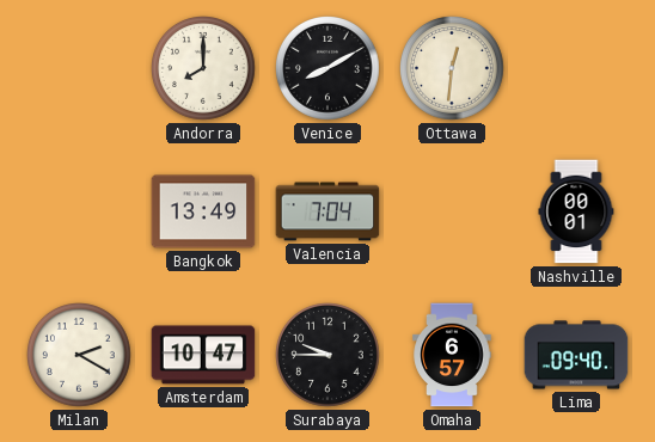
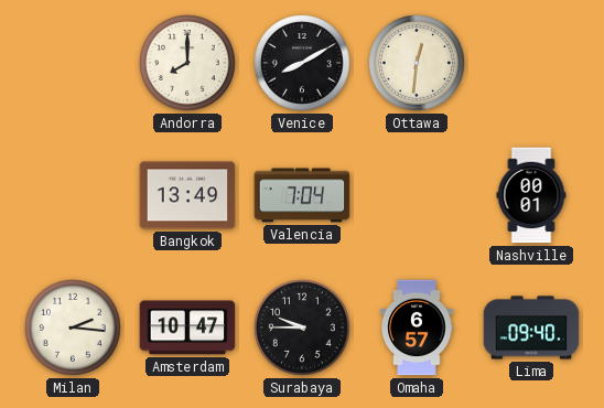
Milan: 2:20 -> 2:16 (74, 329)
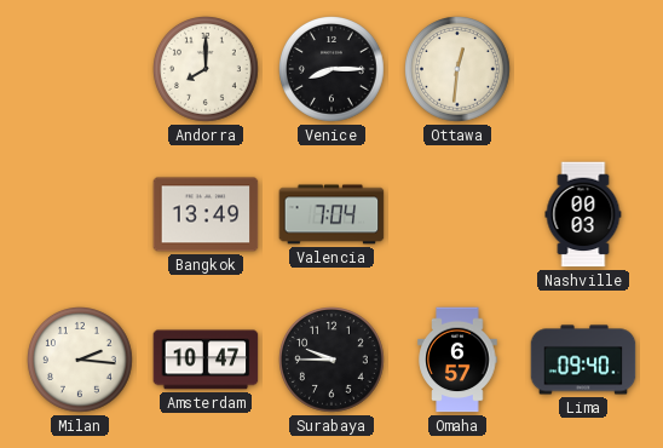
Venice: 8:10 -> 8:15 (333, 70)
Nashville: 00:01 -> 00:03 (583, 214)
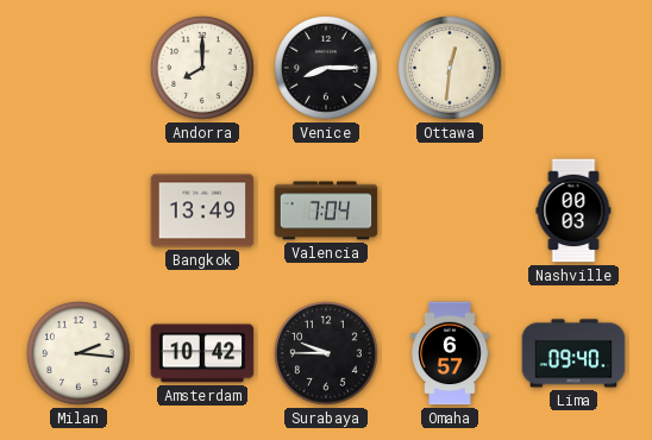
Amsterdam: 10:47 -> 10:42 (202, 353)
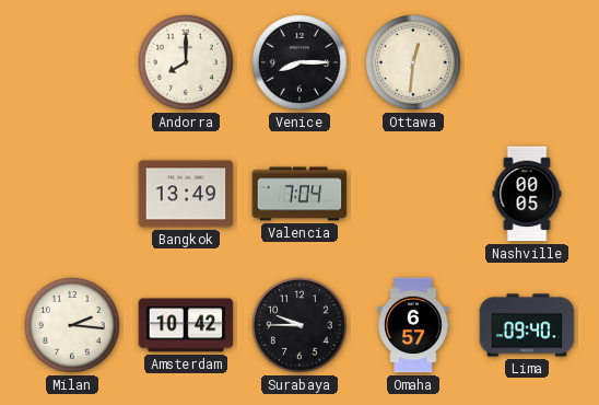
Nashville: 00:03 -> 00:05 (527, 194)
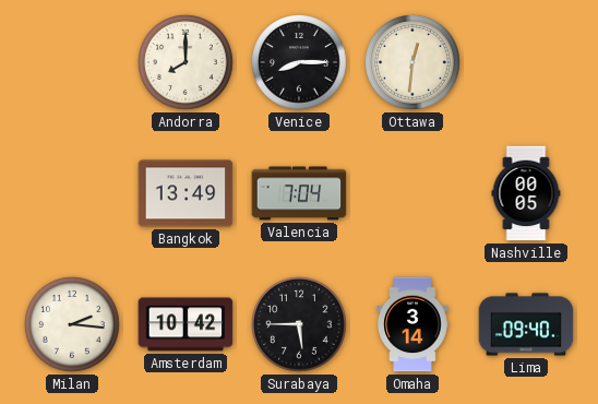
Surabaya: 9:45 -> 5:45 (300, 325)
Omaha: 6:57 -> 3:14 (412, 324)
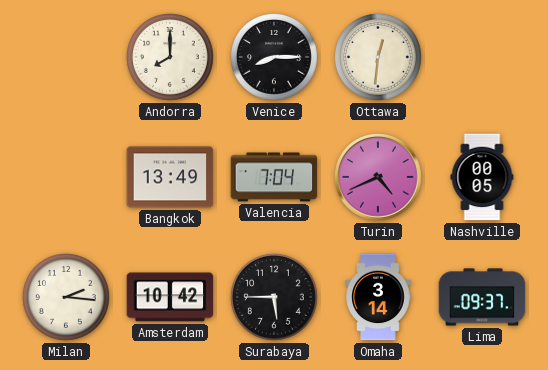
Turin: none -> 4:41 (378, 177)
Lima: 09:40 -> 09:37 (482, 297)
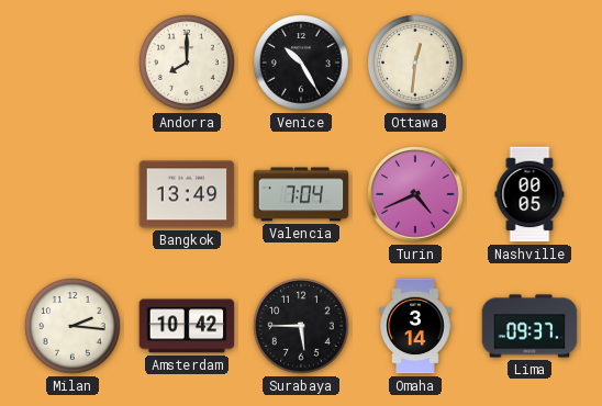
Venice: 8:15 -> 10:25 (302, 64)
